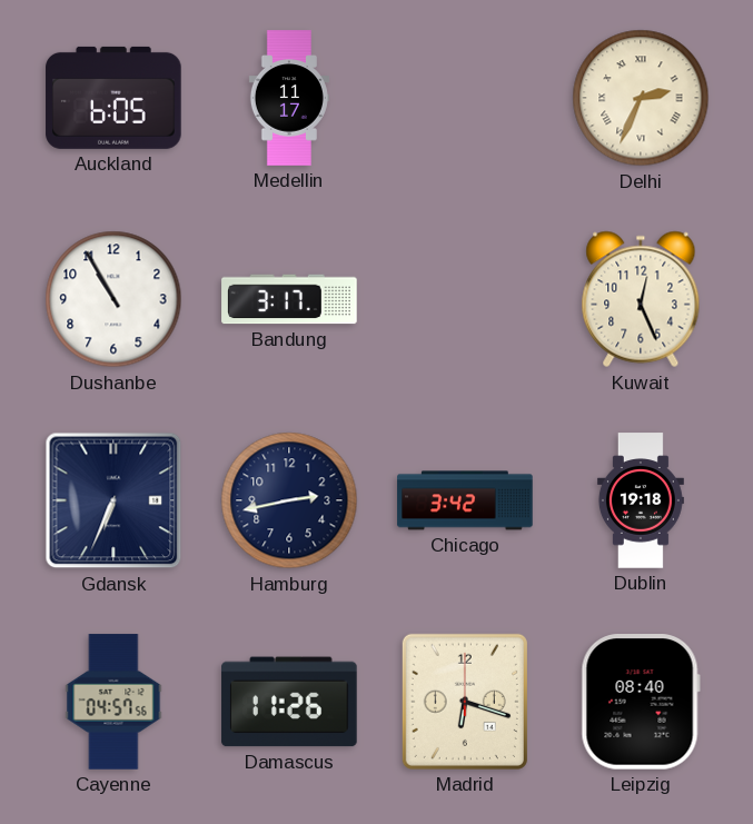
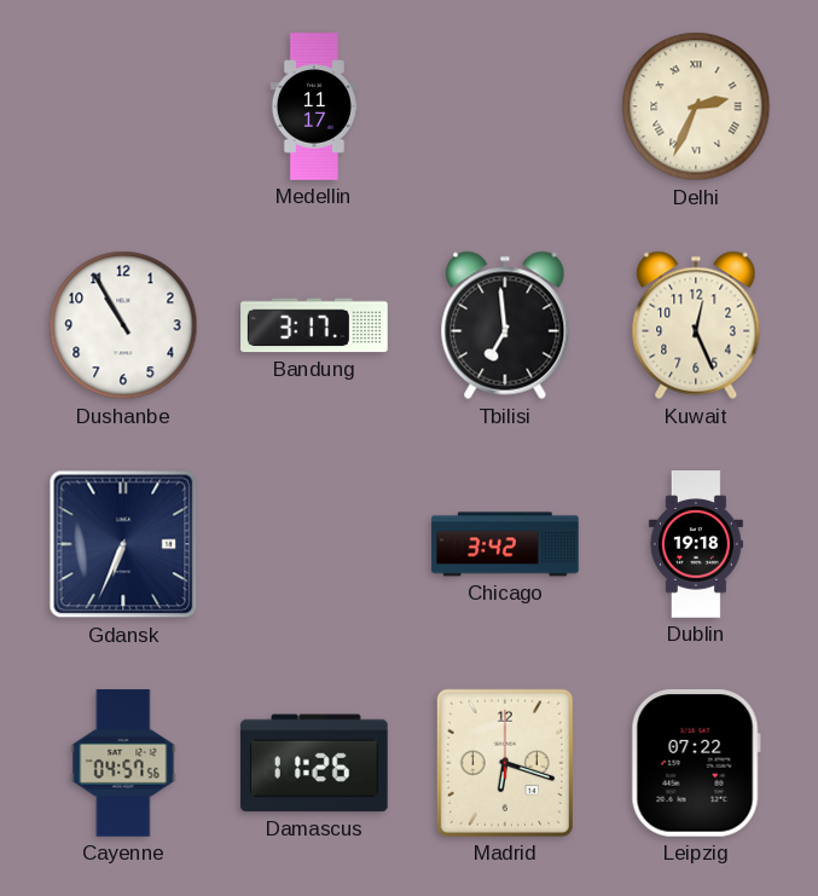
Auckland: 6:05 -> none (113, 98)
Tbilisi: none -> 6:59 (505, 325)
Hamburg: 2:43 -> none (289, 500)
Leipzig: 08:40 -> 07:22 (696, 764)
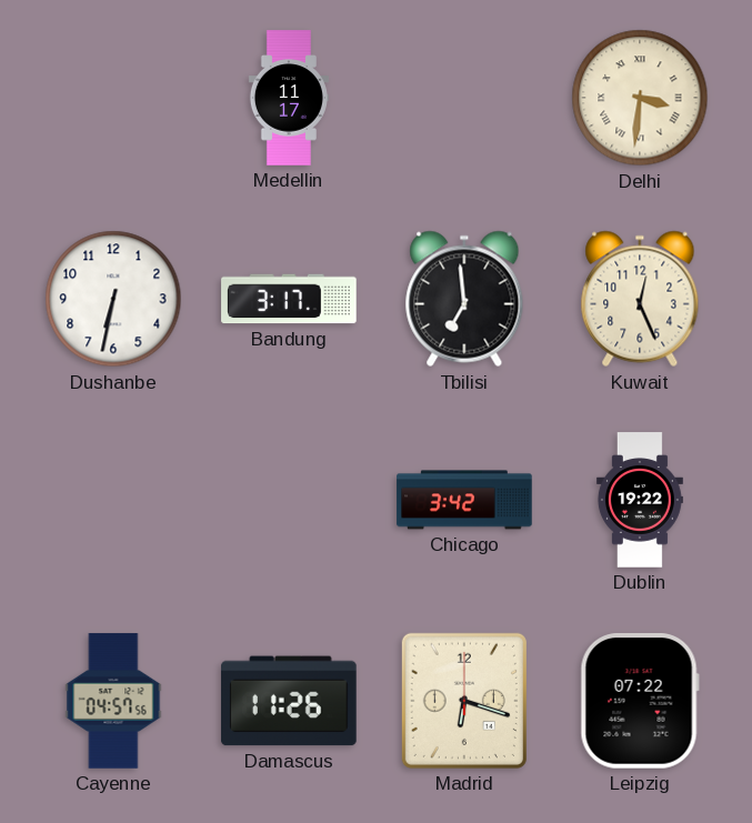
Delhi: 2:34 -> 3:31 (640, 98)
Dushanbe: 10:55 -> 6:32 (113, 299)
Gdansk: 6:34 -> none (123, 544)
Dublin: 19:18 -> 19:22 (640, 500)
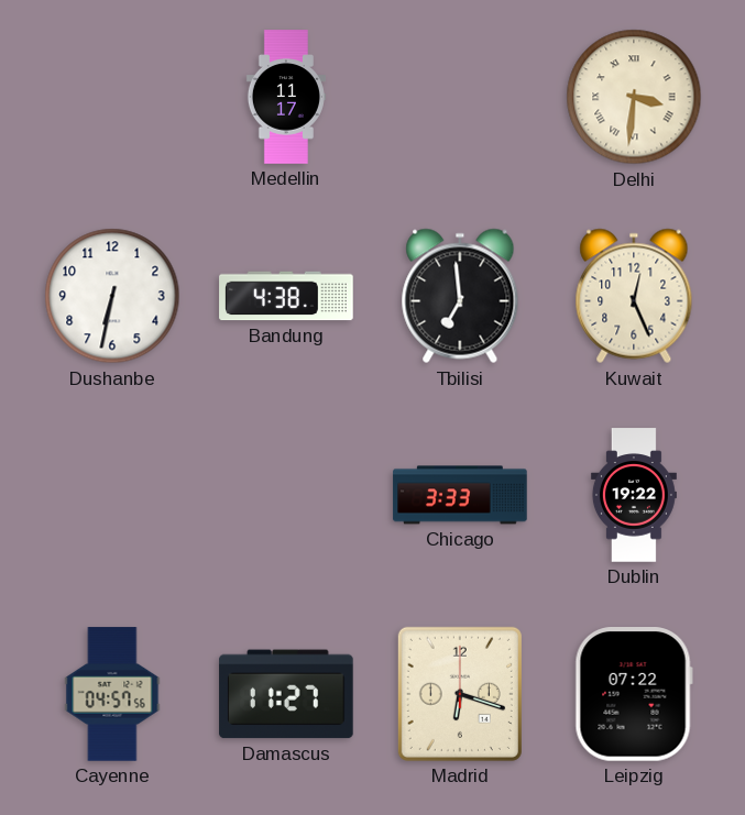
Bandung: 3:17 -> 4:38 (286, 296)
Chicago: 3:42 -> 3:33 (460, 495)
Damascus: 11:26 -> 11:27 (286, 694)
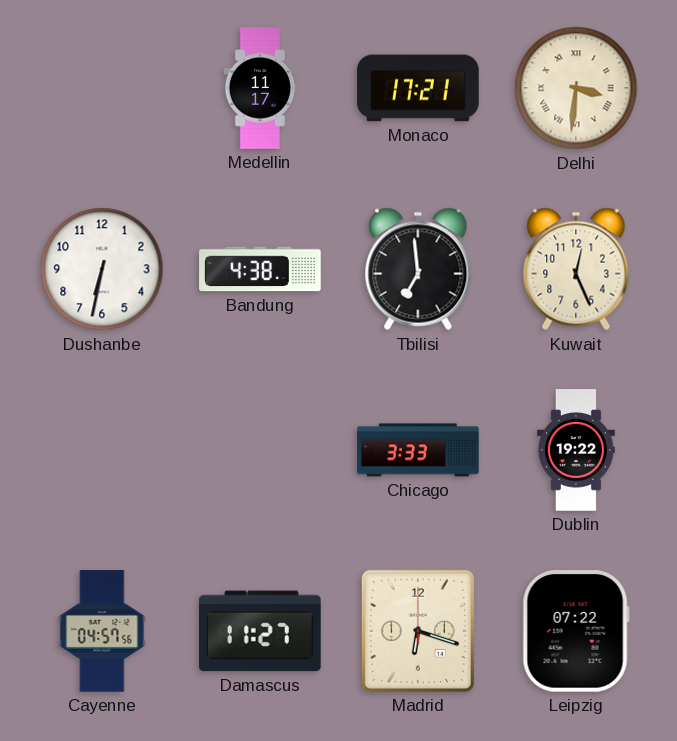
Monaco: none -> 17:21 (418, 88)
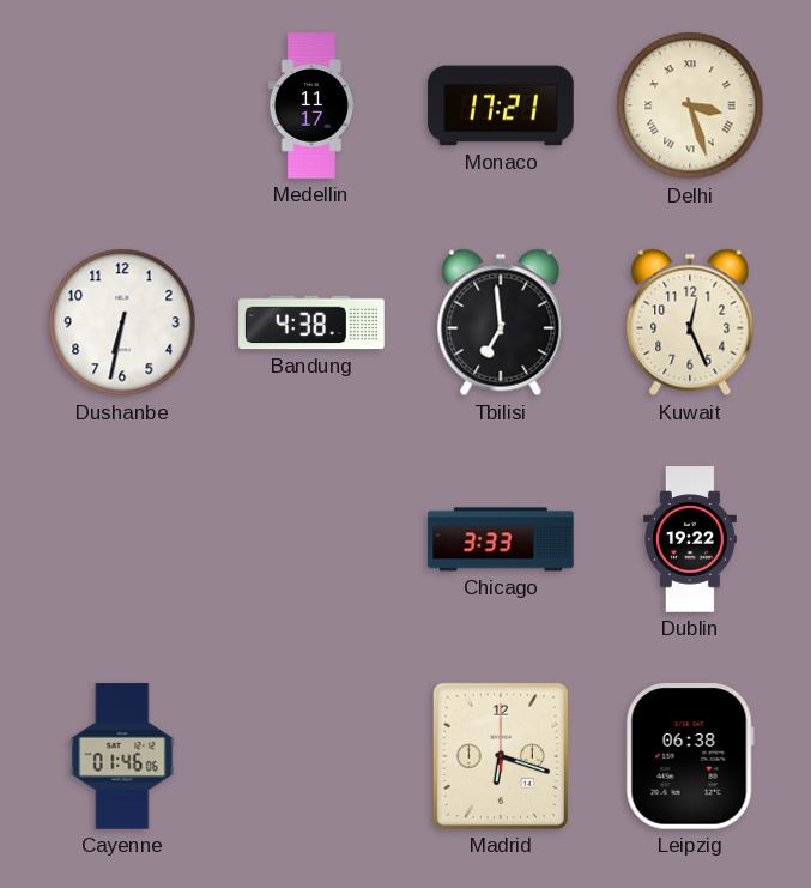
Delhi: 3:31 -> 3:27 (690, 105)
Cayenne: 04:57 -> 01:46 (122, 756)
Damascus: 11:27 -> none (260, 631)
Leipzig: 07:22 -> 06:38 (690, 757)
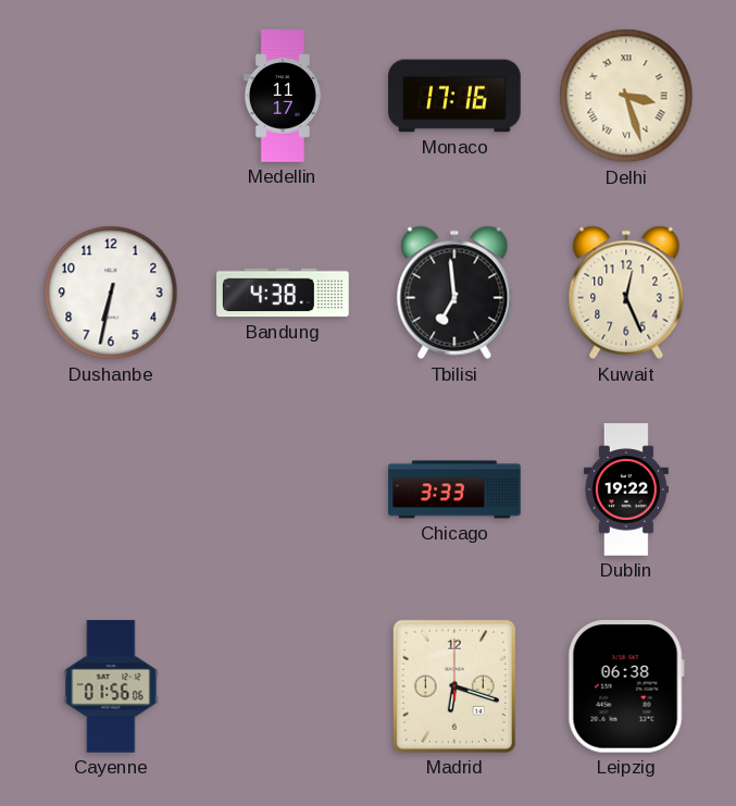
Monaco: 17:21 -> 17:16 (454, 96)
Cayenne: 01:46 -> 01:56 (111, 686)
